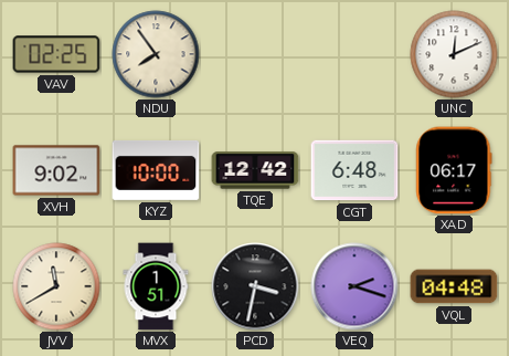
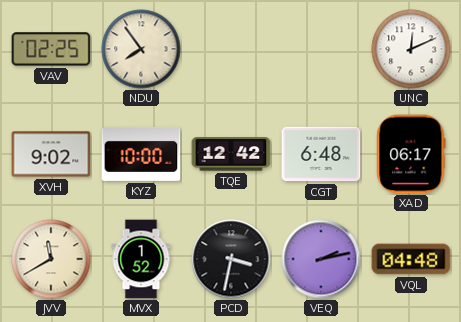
MVX: 1:51 -> 1:52 (141, 259)
VEQ: 2:18 -> 2:13 (321, 259)
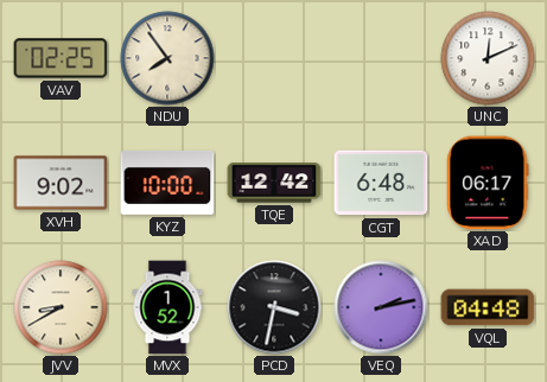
JVV: 11:40 -> 8:40 (61, 307)
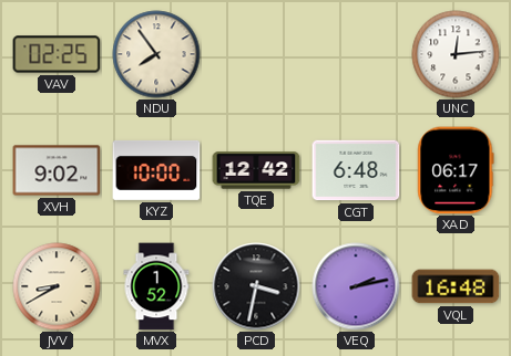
UNC: 12:11 -> 12:14 (456, 54)
VQL: 04:48 -> 16:48 (456, 286)
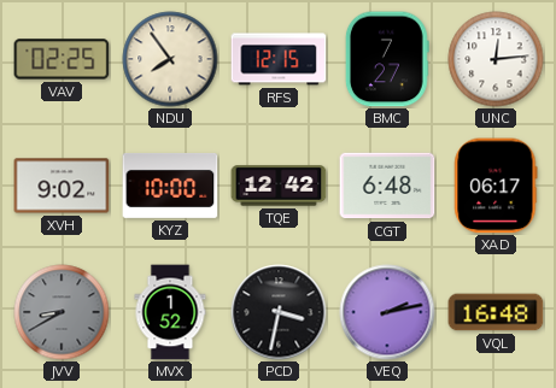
RFS: none -> 12:15 (279, 59)
BMC: none -> 7:27 (387, 59)
JVV dial: cream -> grey (62, 312)
